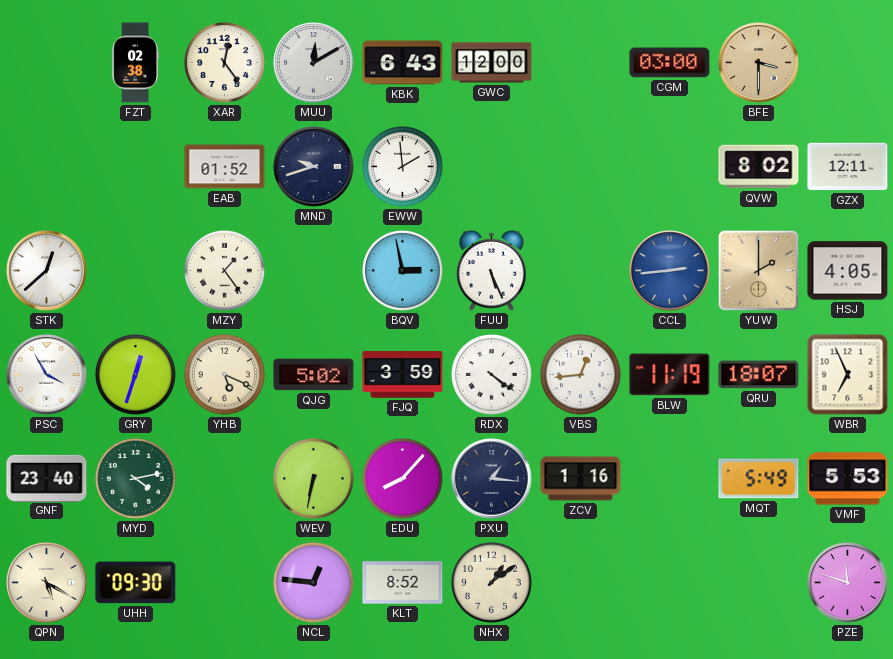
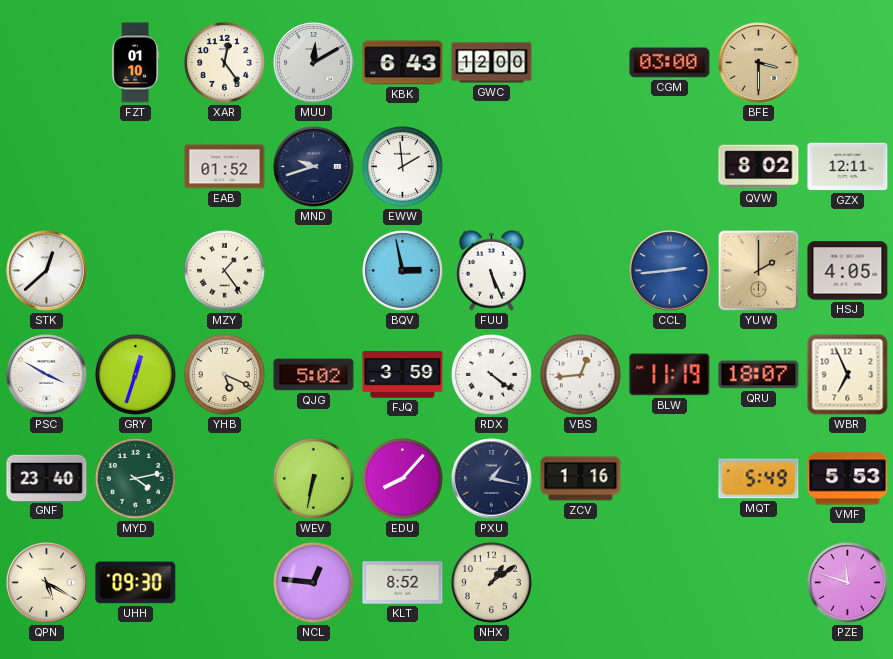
FZT: 02:38 -> 01:10 (135, 63)
PSC: 3:55 -> 3:50 (47, 375)
PXU: 1:16 -> 1:17 (492, 479)
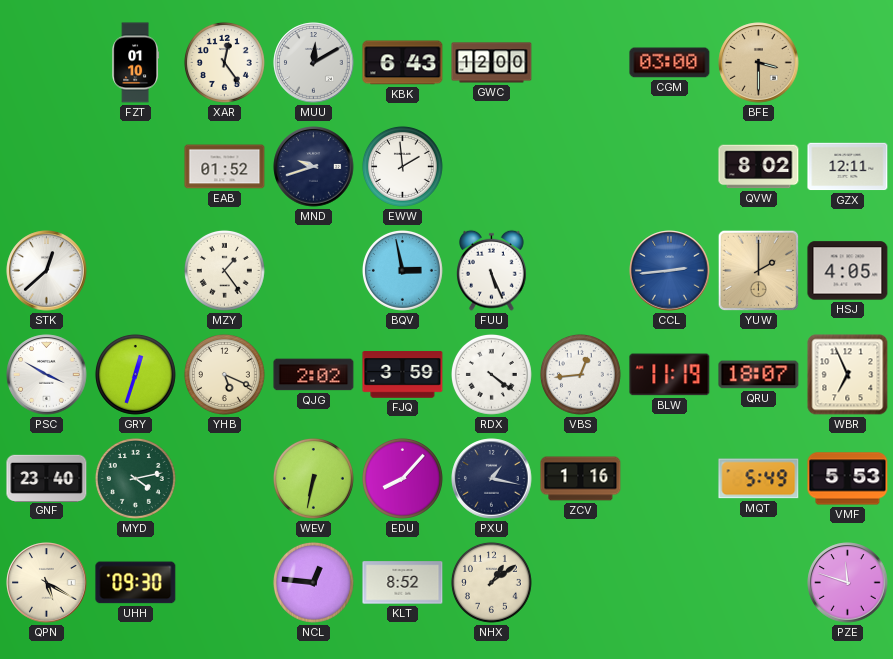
QJG: 5:02 -> 2:02 (314, 375)
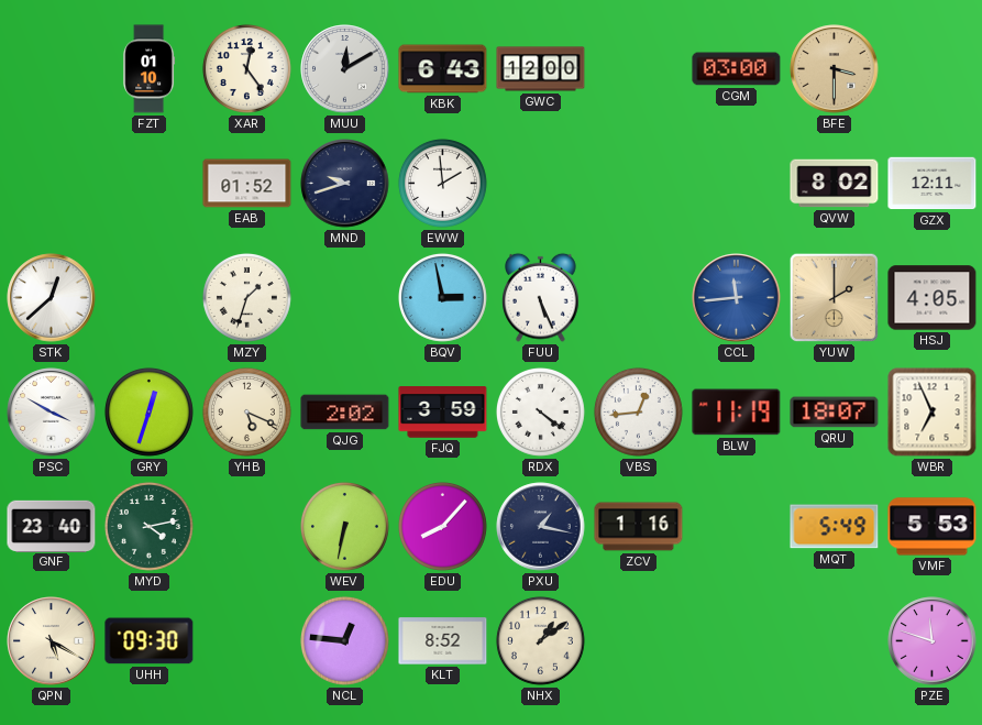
MZY: 1:24 -> 1:33 (246, 297)
CCL: 2:44 -> 11:44 (737, 298)
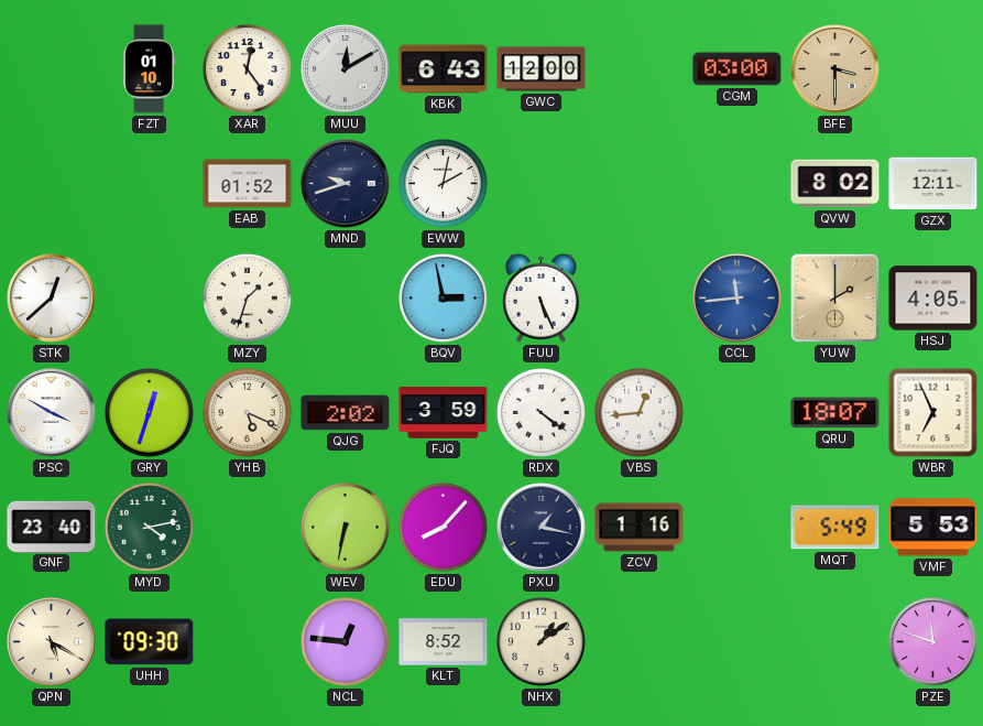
EWW: 1:59 -> 2:02 (443, 183)
BLW: 11:19 -> none (737, 413)
